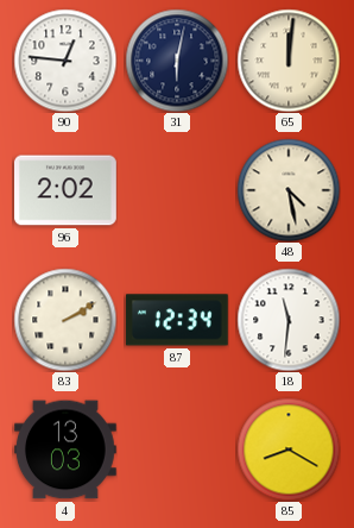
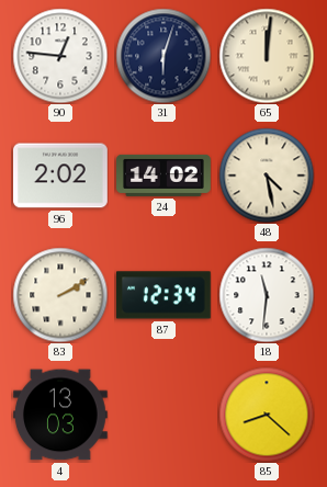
31: 6:02 -> 6:03 (163, 56)
24: none -> 14:02 (163, 175)
85: 8:20 -> 8:22 (267, 415)
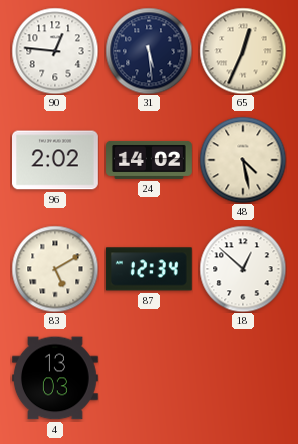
31: 6:03 -> 5:29 (149, 51)
65: 12:01 -> 12:34 (243, 51)
83: 2:10 -> 5:10 (55, 269)
18: 11:31 -> 12:52 (243, 269)
85: 8:22 -> none (267, 415)
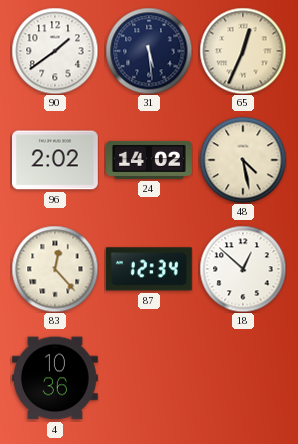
90: 12:46 -> 1:39 (55, 51)
83: 5:10 -> 12:23 (55, 269)
4: 13:03 -> 10:36 (56, 378)
